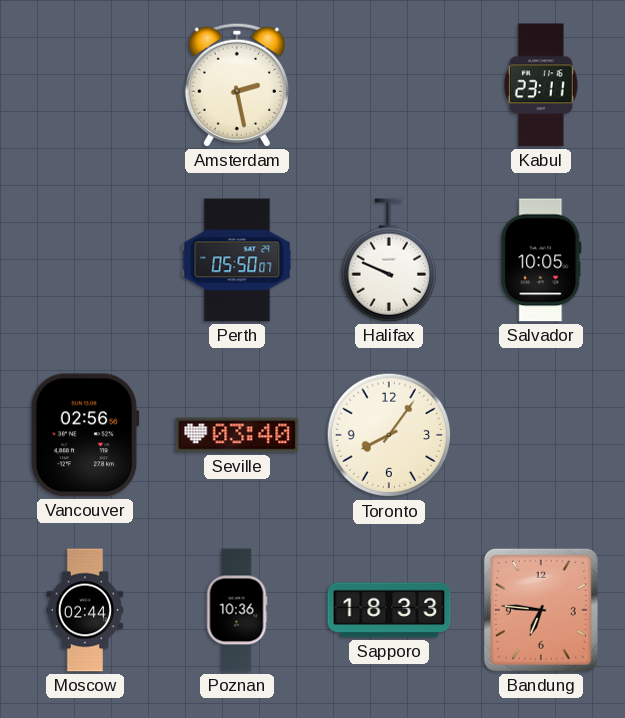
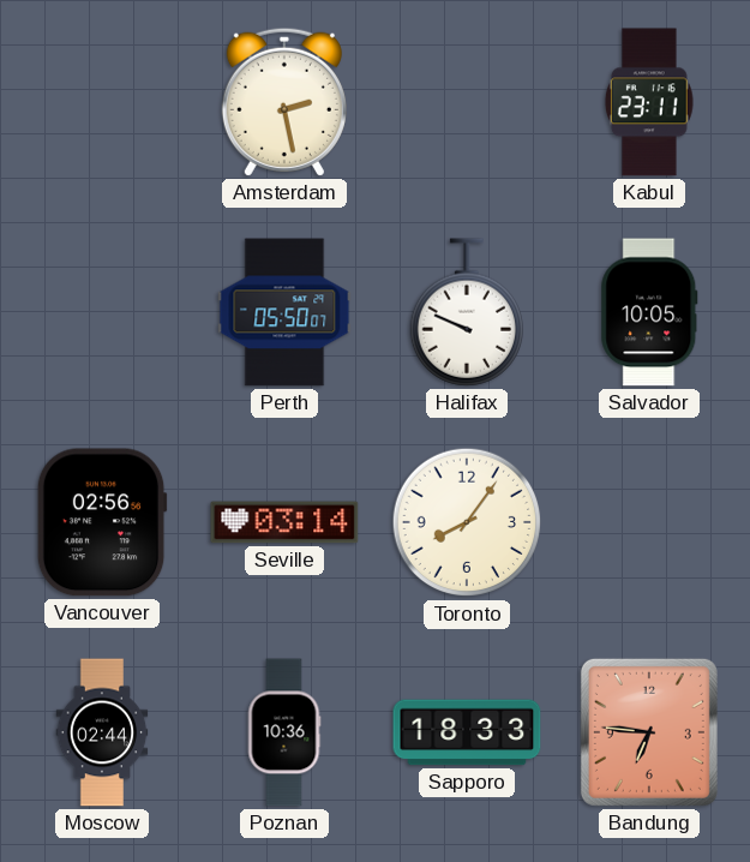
Seville: 03:40 -> 03:14 (284, 522)
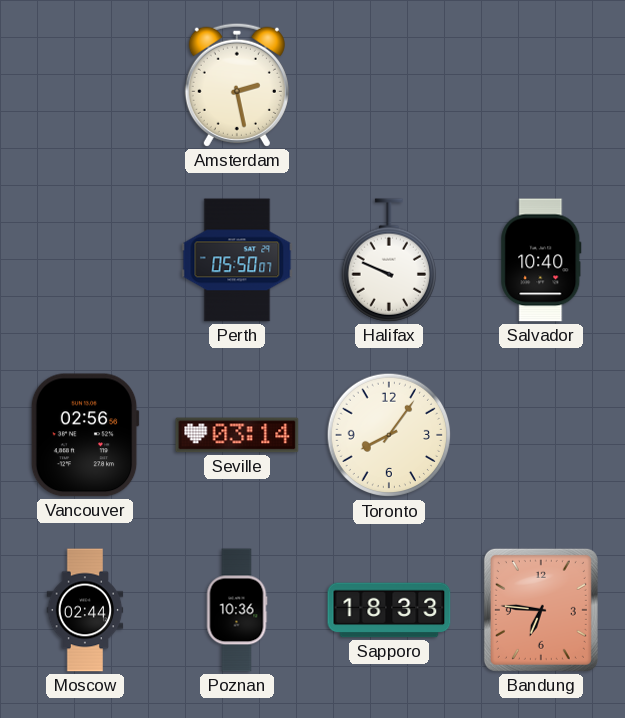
Kabul: 23:11 -> none (649, 102)
Salvador: 10:05 -> 10:40 (541, 260)
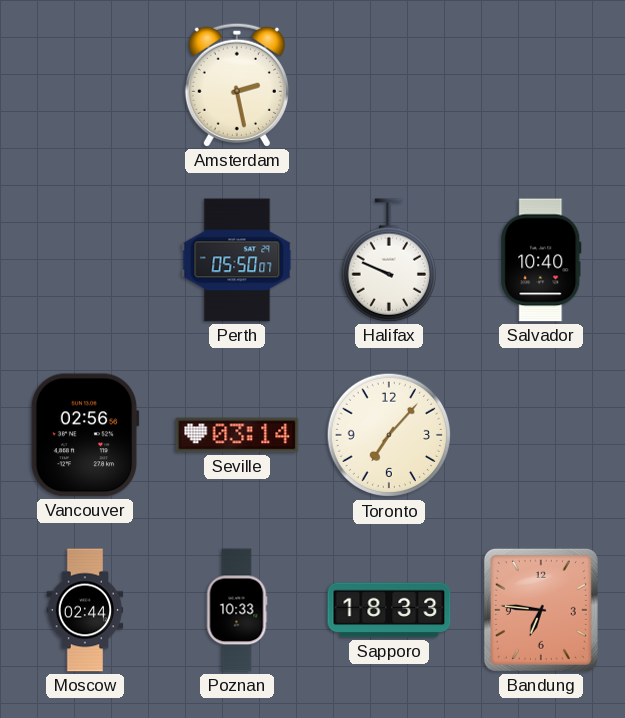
Toronto: 8:06 -> 7:07 (389, 435)
Poznan: 10:36 -> 10:33 (237, 610)
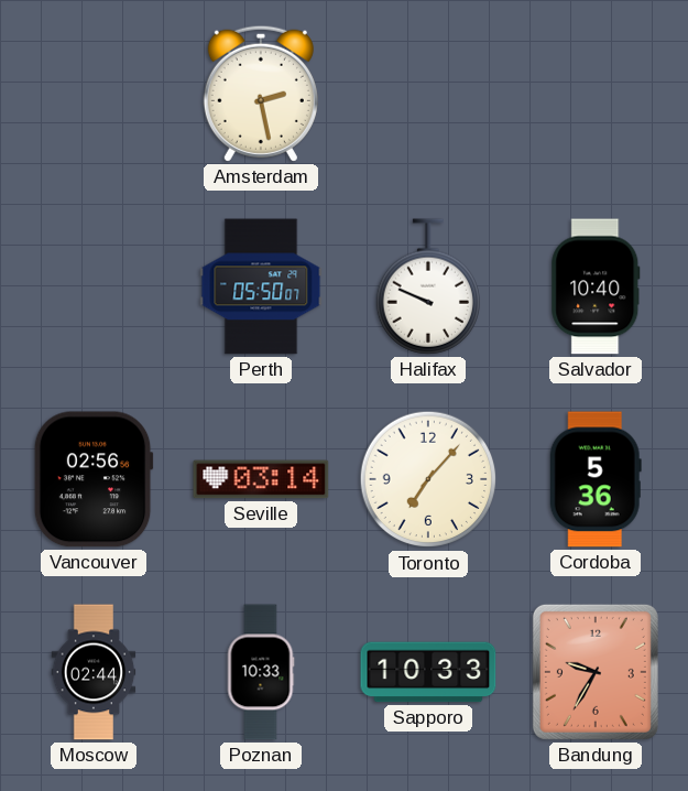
Cordoba: none -> 5:36 (596, 479)
Sapporo: 18:33 -> 10:33 (428, 672)
Bandung: 6:46 -> 9:35 (596, 672)
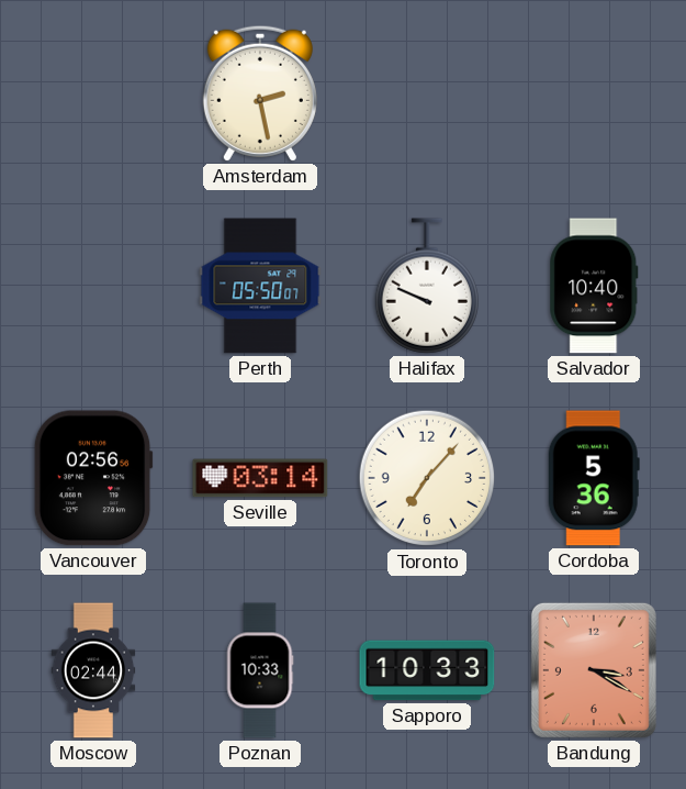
Bandung: 9:35 -> 3:20 (594, 670)
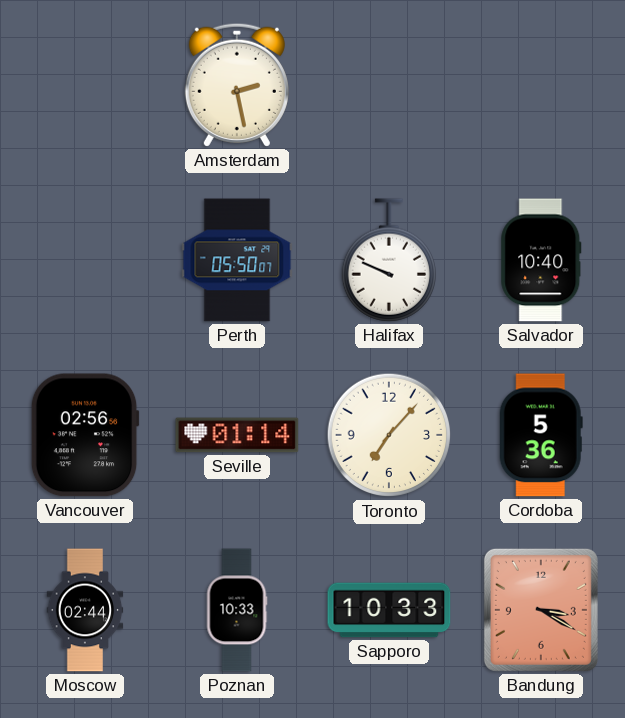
Seville: 03:14 -> 01:14 (237, 435)
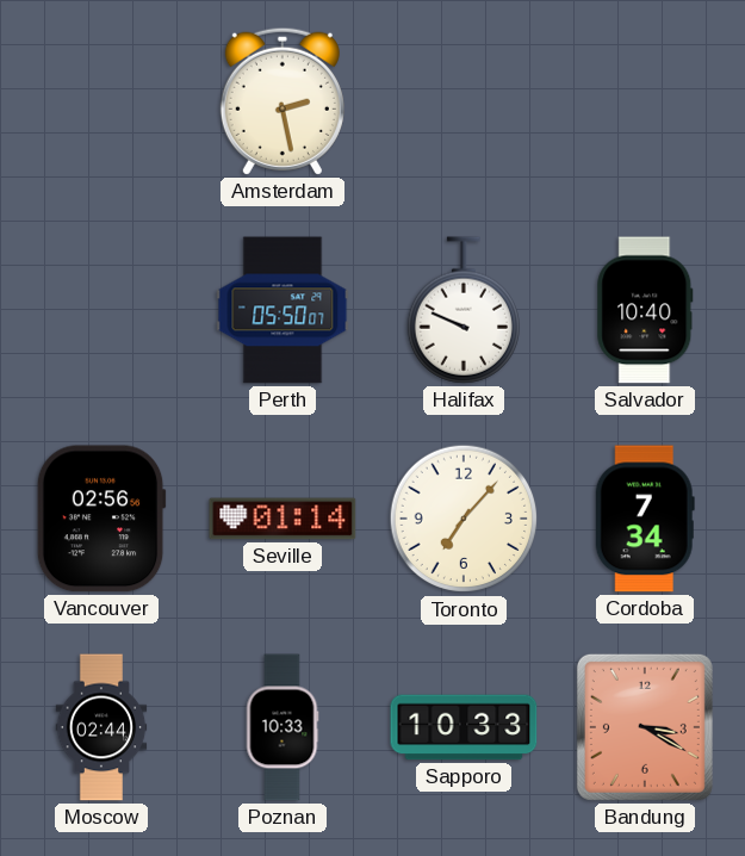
Cordoba: 5:36 -> 7:34 (645, 519)
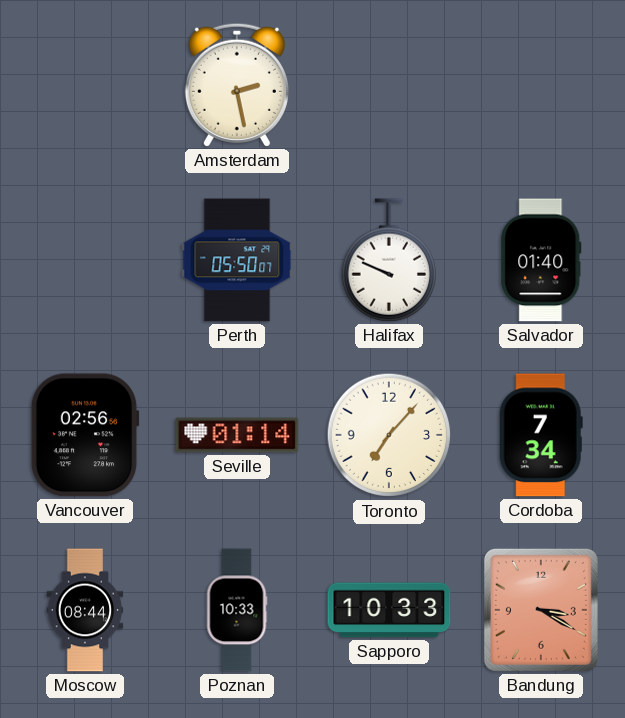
Salvador: 10:40 -> 01:40 (541, 260)
Moscow: 02:44 -> 08:44 (85, 610)
